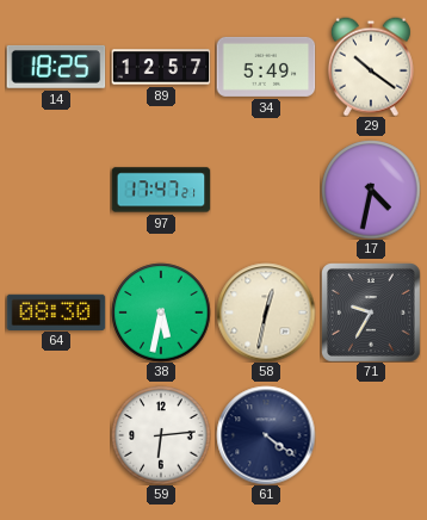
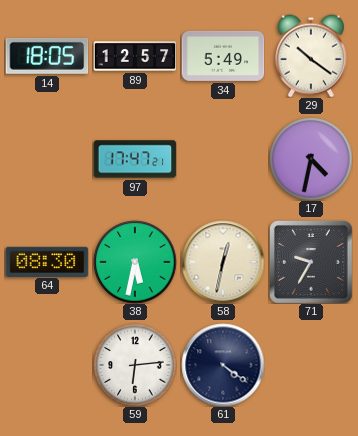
14: 18:25 -> 18:05 (47, 56)
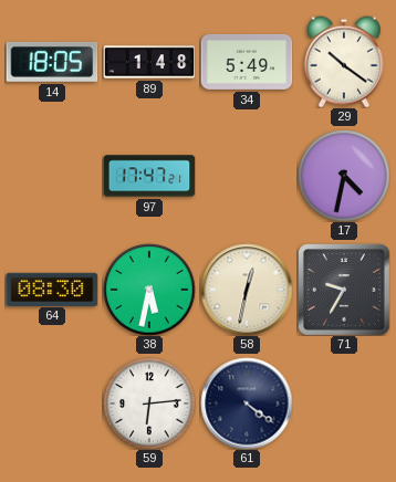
89: 12:57 -> 1:48 (149, 62)
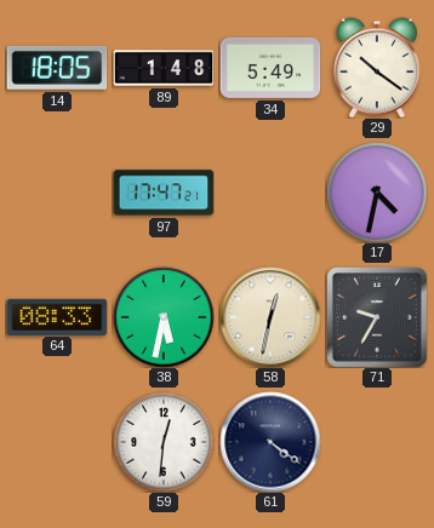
64: 08:30 -> 08:33 (57, 316)
59: 6:14 -> 12:31 (164, 442)
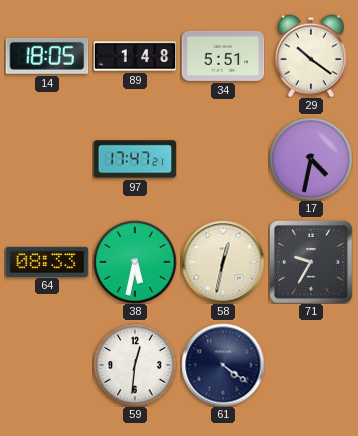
34: 5:49 -> 5:51 (223, 56)
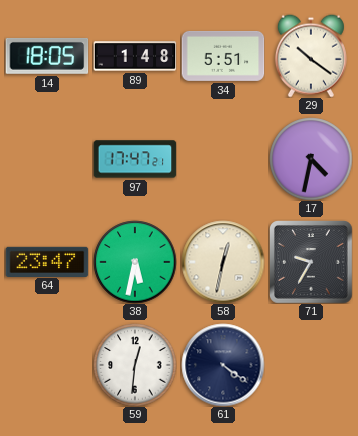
64: 08:33 -> 23:47 (47, 261)
